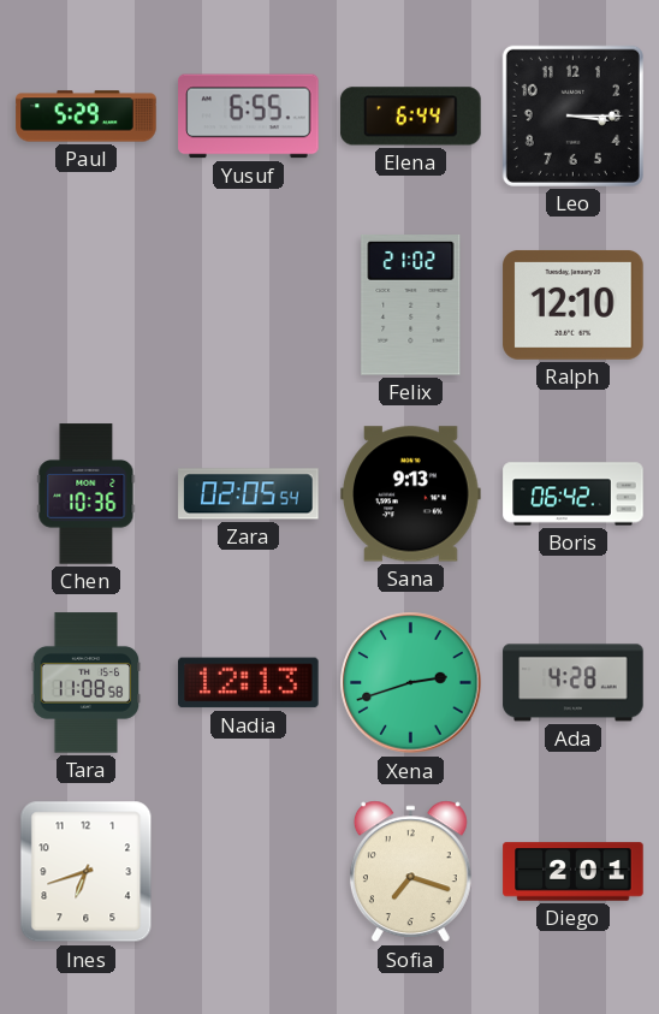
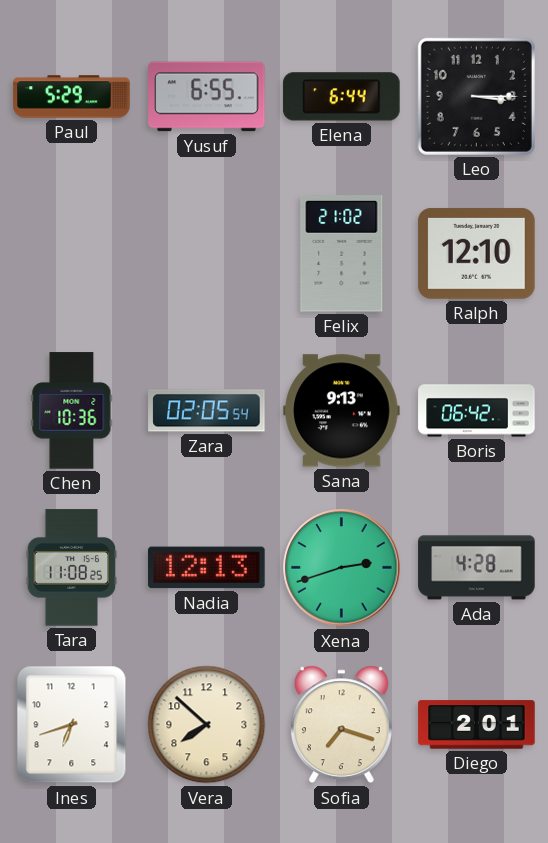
Tara: 11:08:58 -> 11:08:25 (72, 568)
Vera: none -> 7:52 (207, 725)
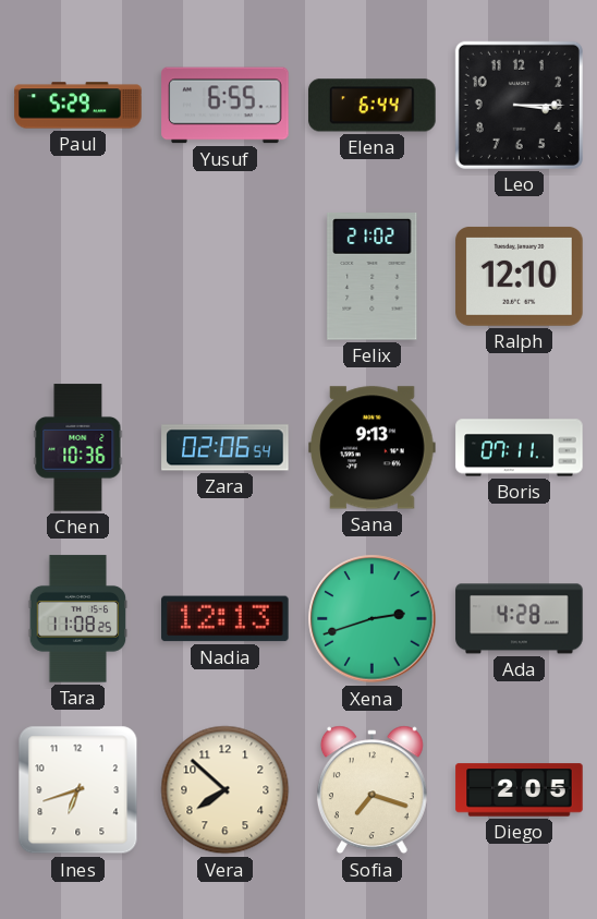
Zara: 02:05 -> 02:06 (226, 448)
Boris: 06:42 -> 07:11 (520, 448)
Diego: 2:01 -> 2:05 (520, 790)
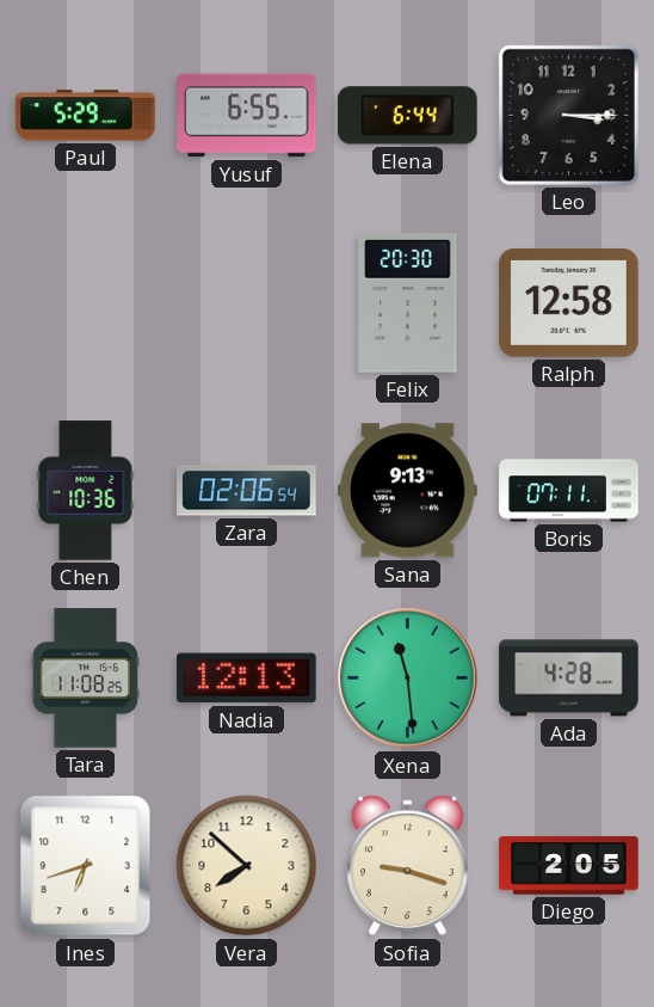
Felix: 21:02 -> 20:30 (408, 303)
Ralph: 12:10 -> 12:58 (569, 302)
Xena: 2:42 -> 11:29 (408, 679)
Sofia: 7:18 -> 9:18 (407, 866)
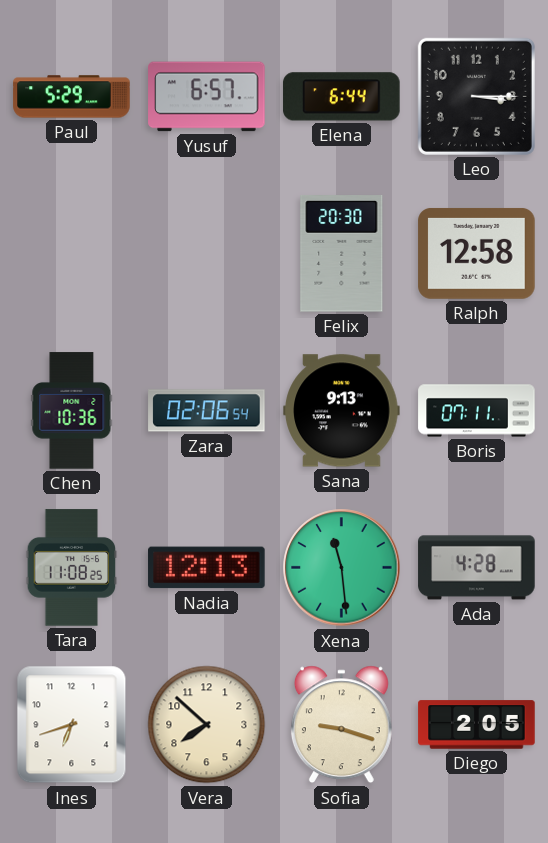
Yusuf: 6:55 -> 6:57 (207, 97)
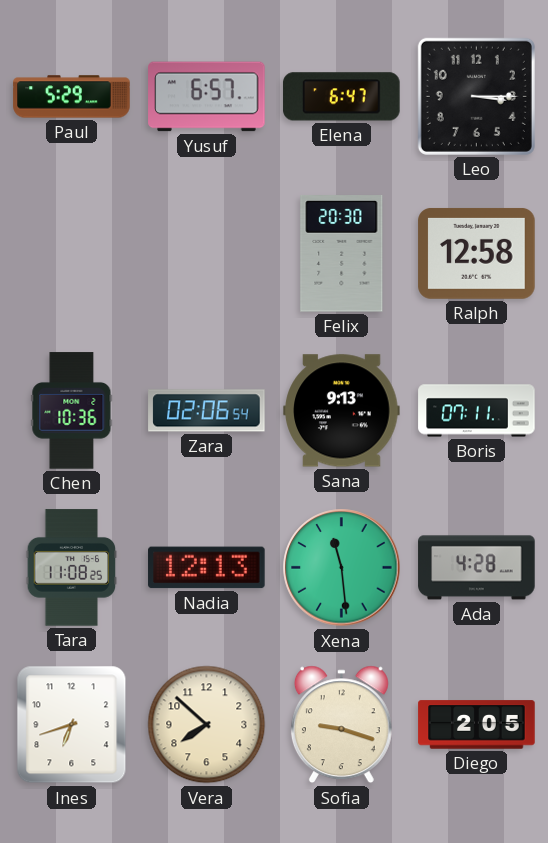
Elena: 6:44 -> 6:47 (342, 97)
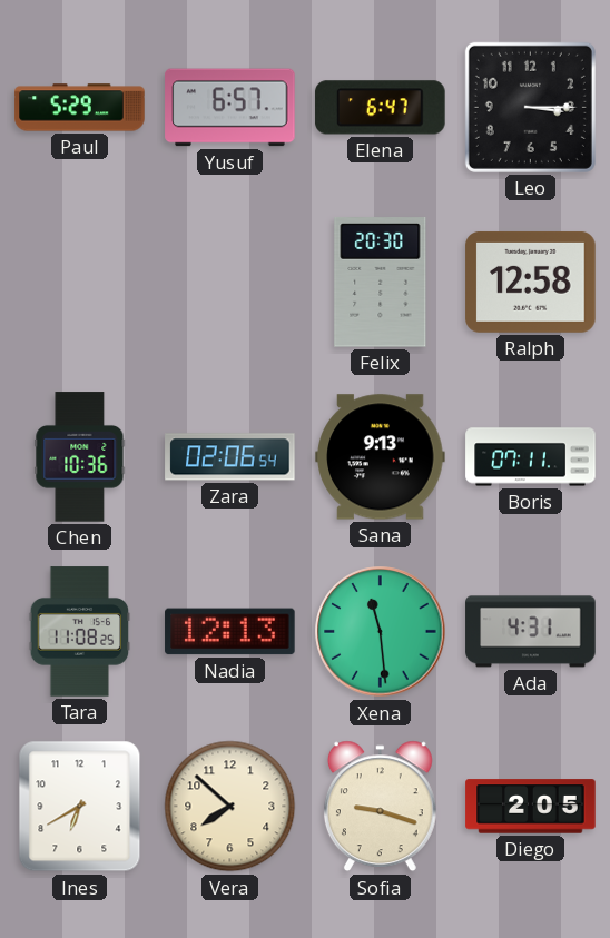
Ada: 4:28 -> 4:31 (531, 632)
Ines: 6:42 -> 6:40 (80, 807)
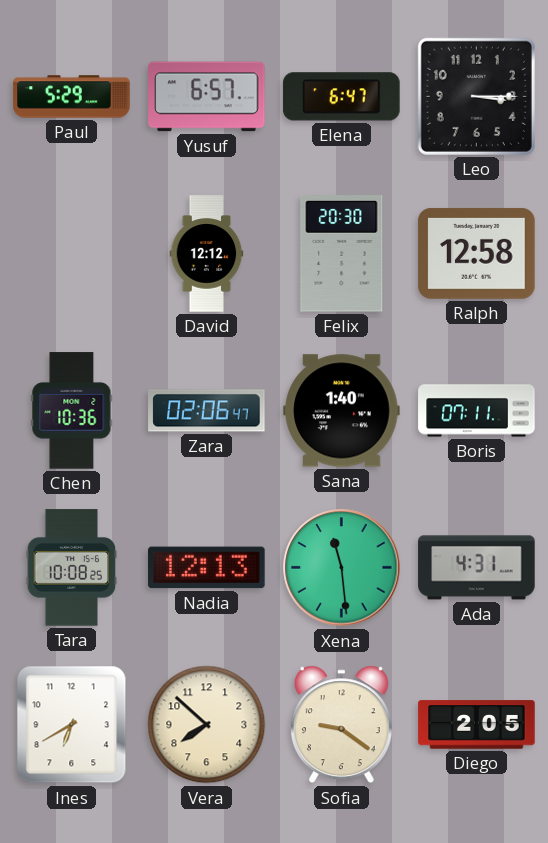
David: none -> 12:12 (207, 254)
Zara: 02:06:54 -> 02:06:47 (207, 411)
Sana: 9:13 -> 1:40 (342, 411)
Tara: 11:08 -> 10:08 (72, 568)
Sofia: 9:18 -> 9:21 (341, 725)
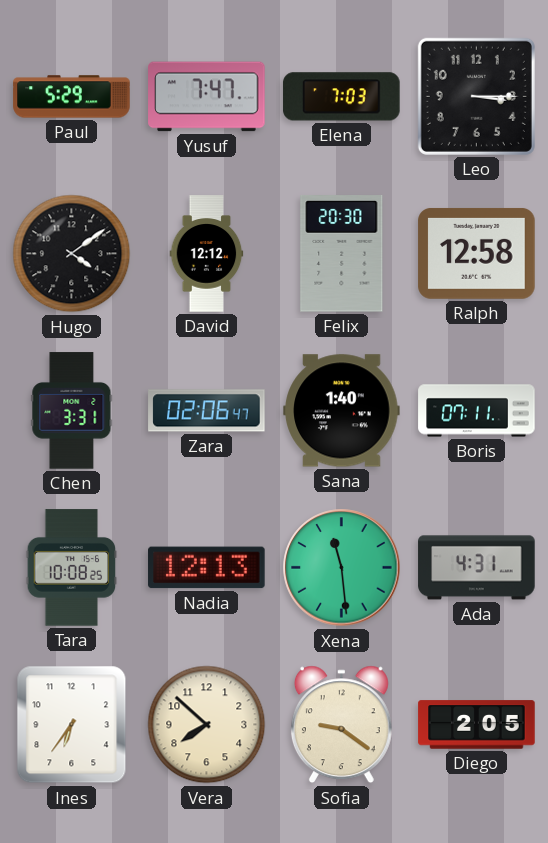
Yusuf: 6:57 -> 7:47 (207, 97)
Elena: 6:47 -> 7:03 (342, 97)
Hugo: none -> 4:09 (72, 254)
Chen: 10:36 -> 3:31 (72, 411)
Ines: 6:40 -> 6:36 (72, 725)
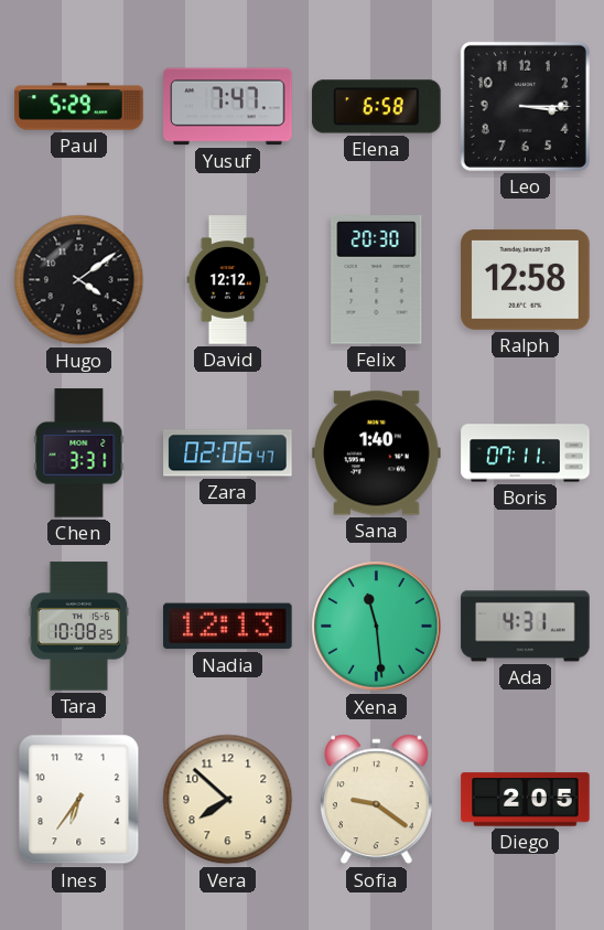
Elena: 7:03 -> 6:58 (377, 107)
